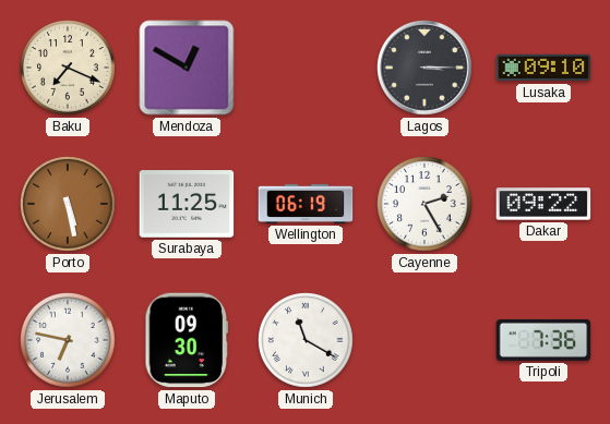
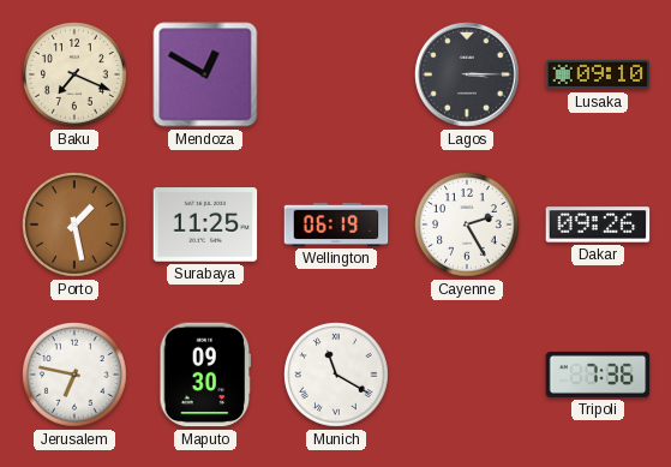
Porto: 5:28 -> 1:28 (74, 224)
Dakar: 09:22 -> 09:26 (598, 224)
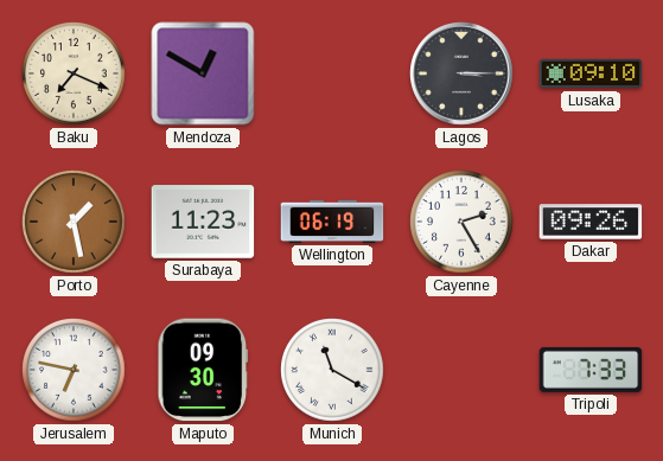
Surabaya: 11:25 -> 11:23 (203, 222)
Tripoli: 7:36 -> 7:33 (591, 370)
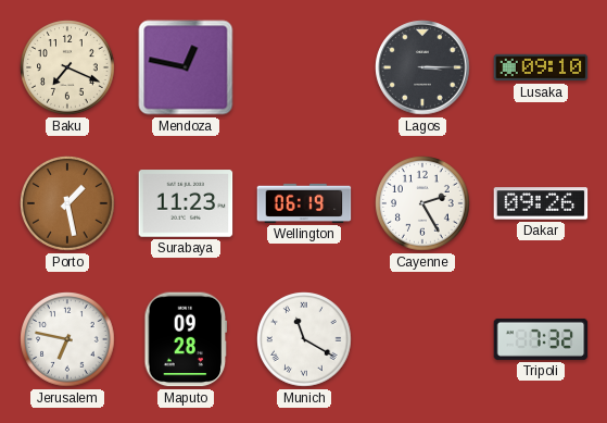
Mendoza: 12:50 -> 12:47 (186, 67)
Maputo: 09:30 -> 09:28 (186, 339)
Tripoli: 7:33 -> 7:32 (541, 339)
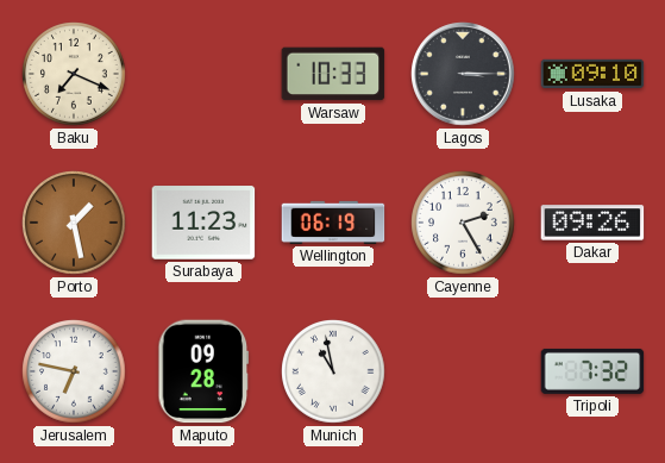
Mendoza: 12:47 -> none (186, 67)
Warsaw: none -> 10:33 (333, 74)
Munich: 11:20 -> 10:58 (333, 371)
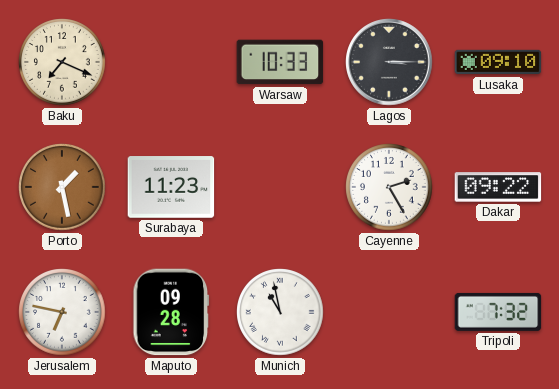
Wellington: 06:19 -> none (333, 223)
Dakar: 09:26 -> 09:22 (498, 187)
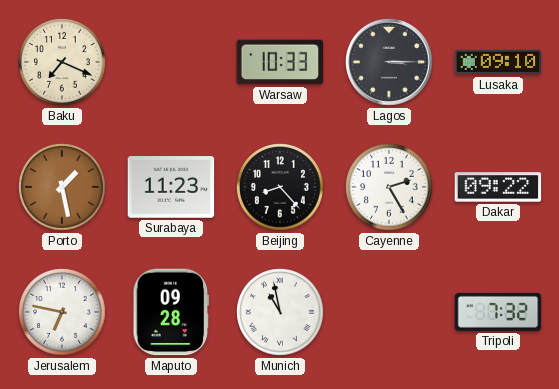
Beijing: none -> 8:23 (280, 187)
